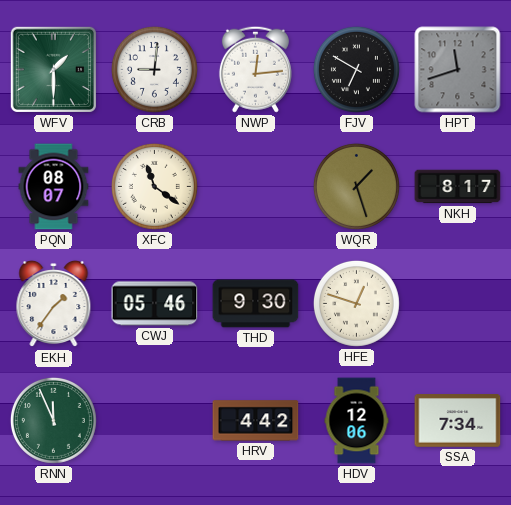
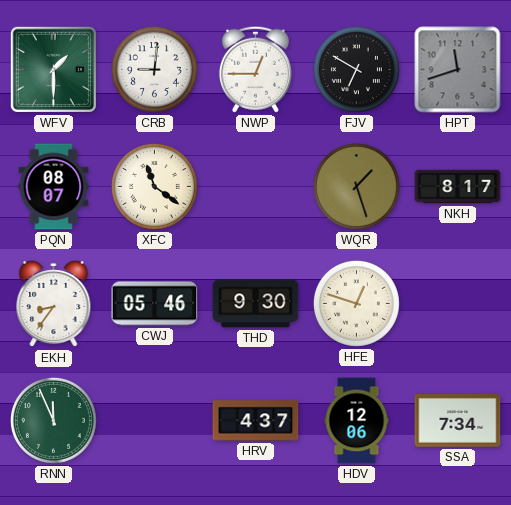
NWP: 12:14 -> 12:45 (255, 69)
EKH: 1:36 -> 8:36 (54, 304)
HRV: 4:42 -> 4:37 (256, 421)
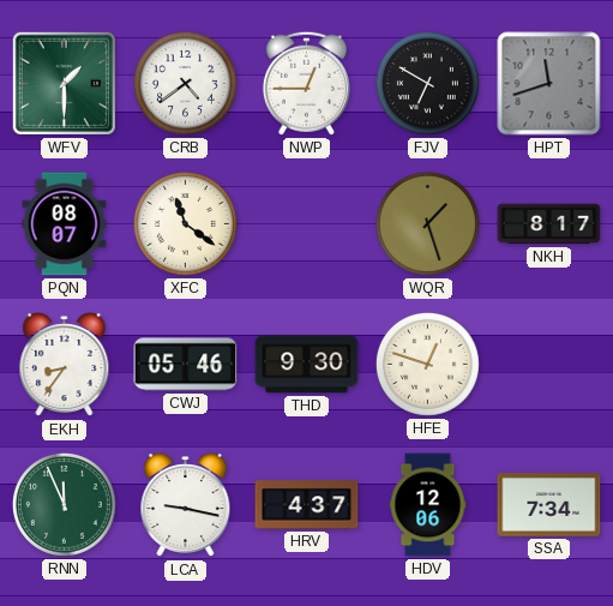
CRB: 9:01 -> 4:39 (185, 83)
LCA: none -> 9:17 (186, 505)
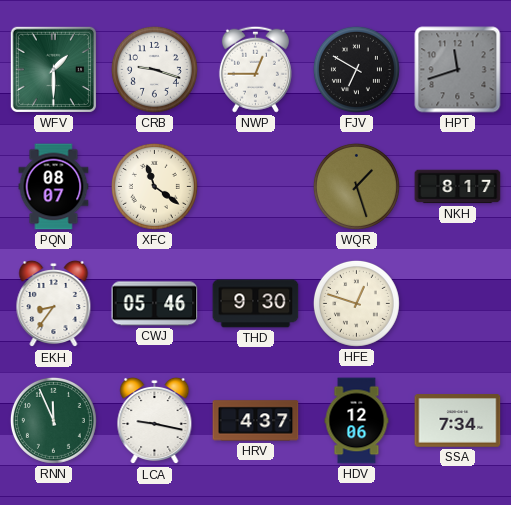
CRB: 4:39 -> 9:18 (154, 69)
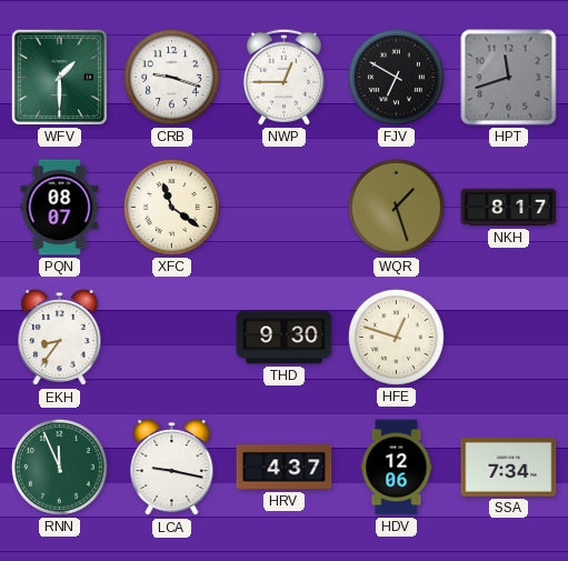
CWJ: 05:46 -> none (155, 304)
